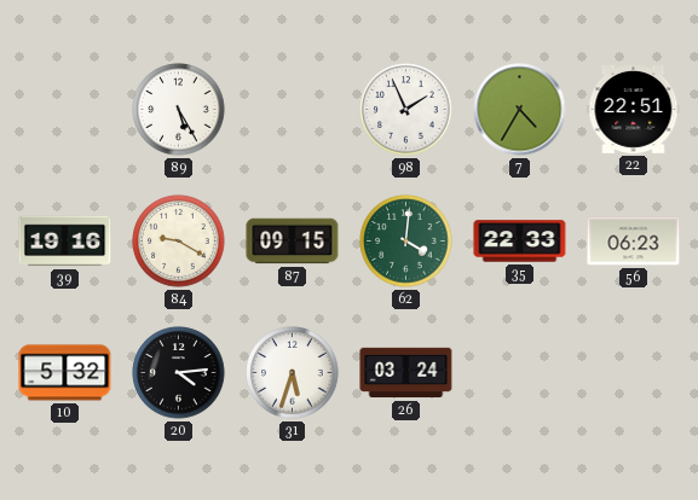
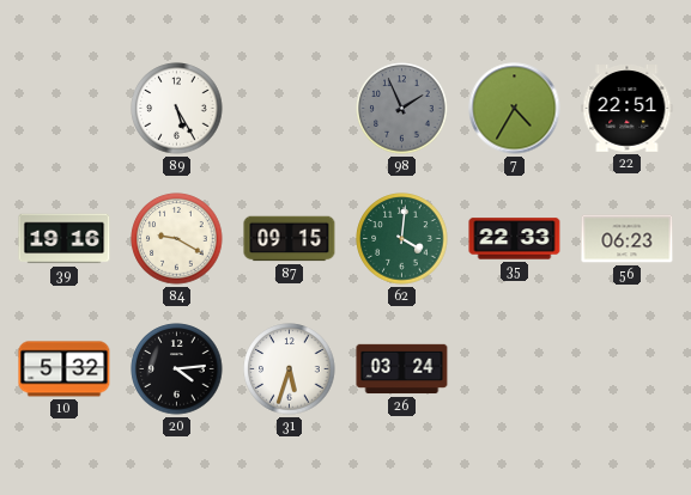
98 dial: white -> grey (402, 109)
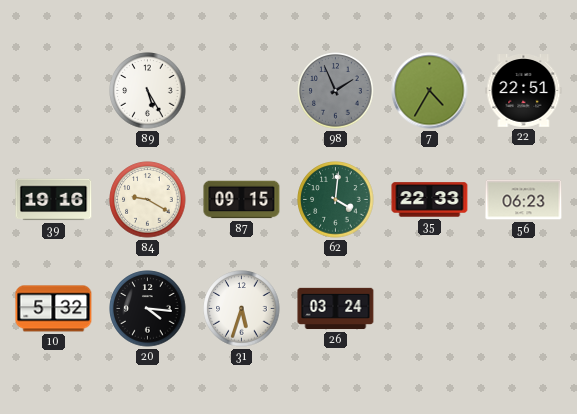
20: 4:14 -> 4:16 (148, 309)
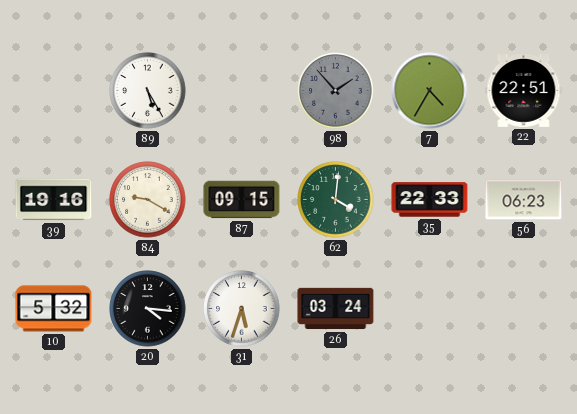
98: 1:56 -> 1:53 (336, 91)
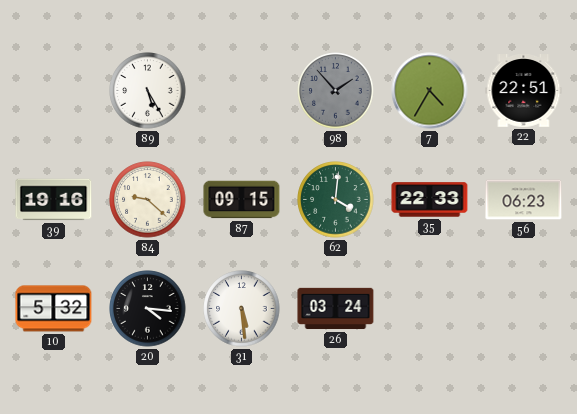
84: 9:20 -> 9:22 (148, 200)
31: 5:33 -> 5:29 (242, 309)
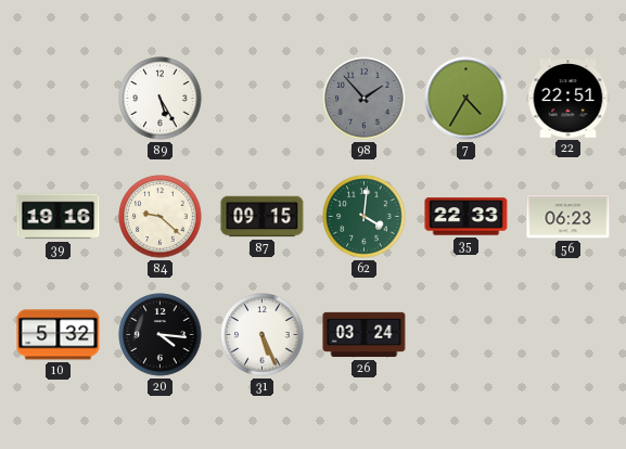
31: 5:29 -> 5:26 (263, 335)
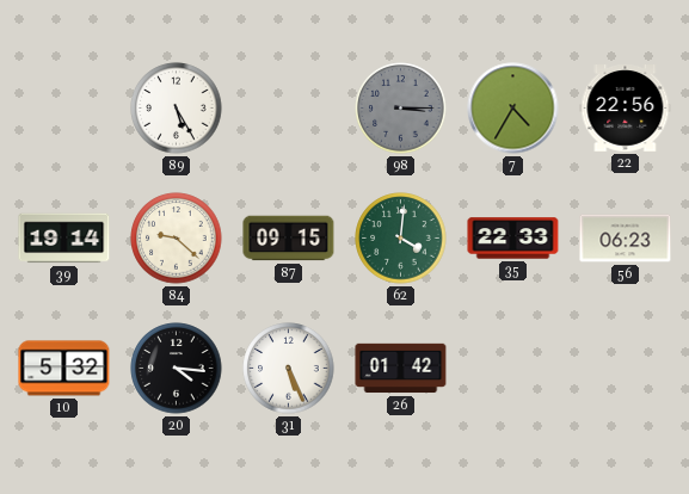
98: 1:53 -> 3:15 (401, 109)
22: 22:51 -> 22:56 (626, 109)
39: 19:16 -> 19:14 (64, 239)
26: 03:24 -> 01:42 (401, 369)
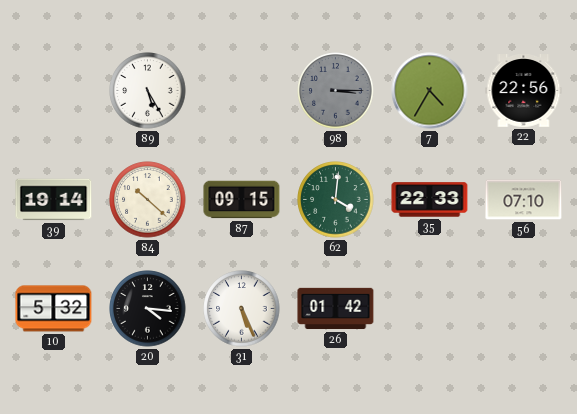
84: 9:22 -> 10:22 (148, 200)
56: 06:23 -> 07:10 (524, 200)
